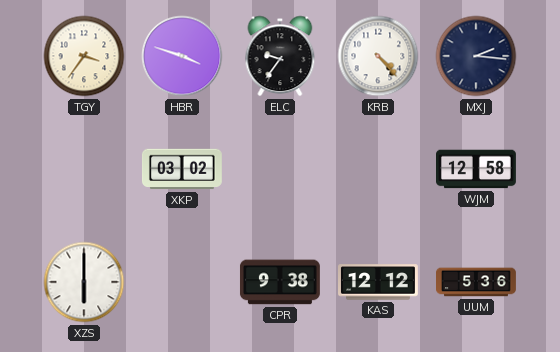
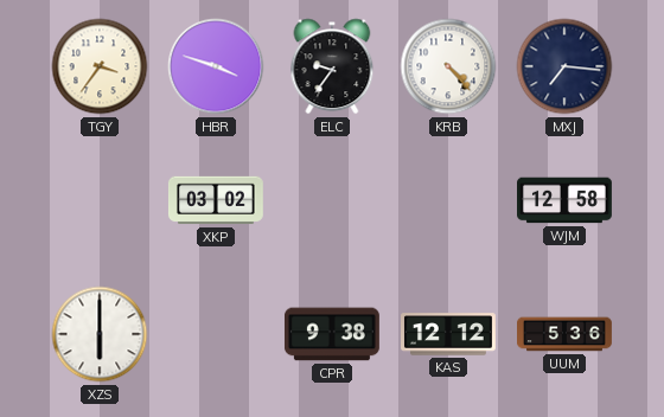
MXJ: 2:16 -> 7:16 (564, 66)
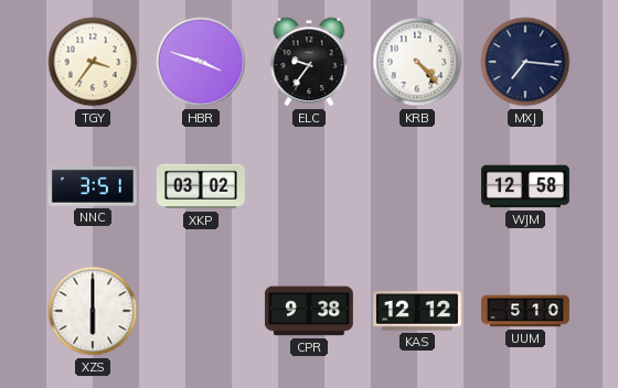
NNC: none -> 3:51 (93, 186)
UUM: 5:36 -> 5:10 (526, 311)
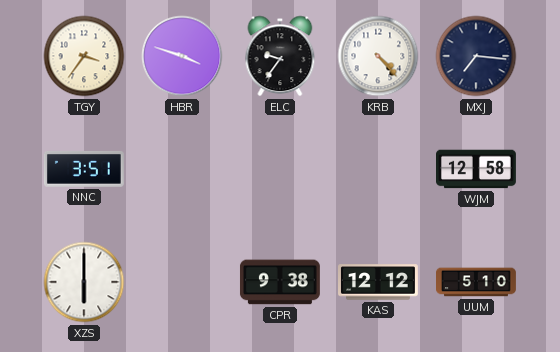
XKP: 03:02 -> none (201, 186)
